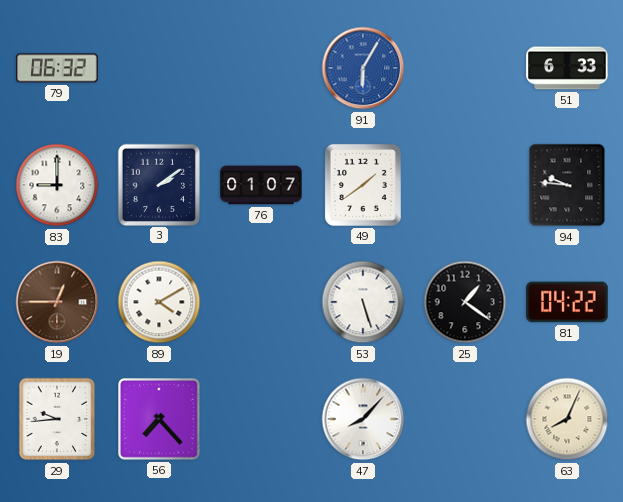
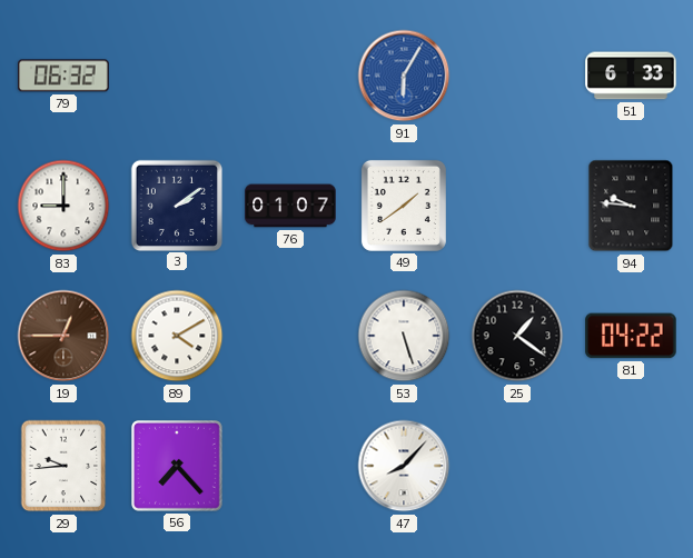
63: 8:04 -> none (567, 419)
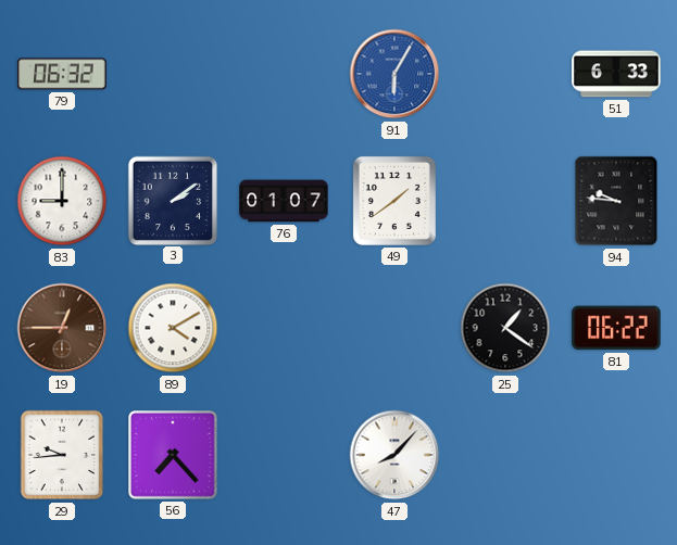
53: 5:27 -> none (404, 336)
81: 04:22 -> 06:22 (616, 328)
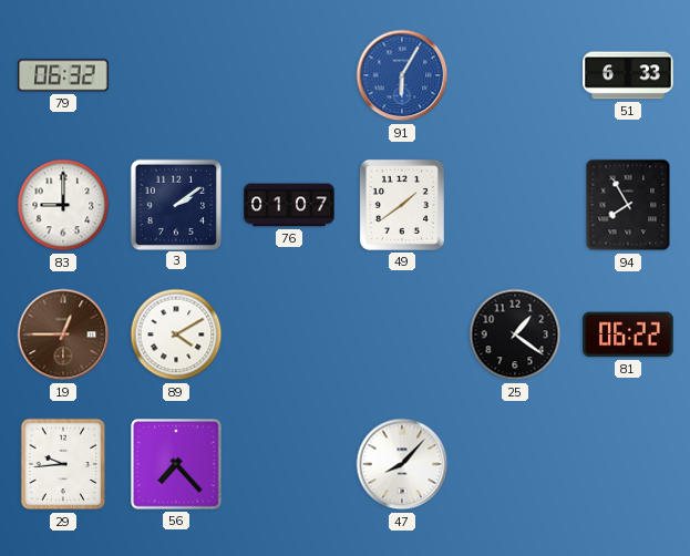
94: 9:46 -> 7:55 (628, 205)
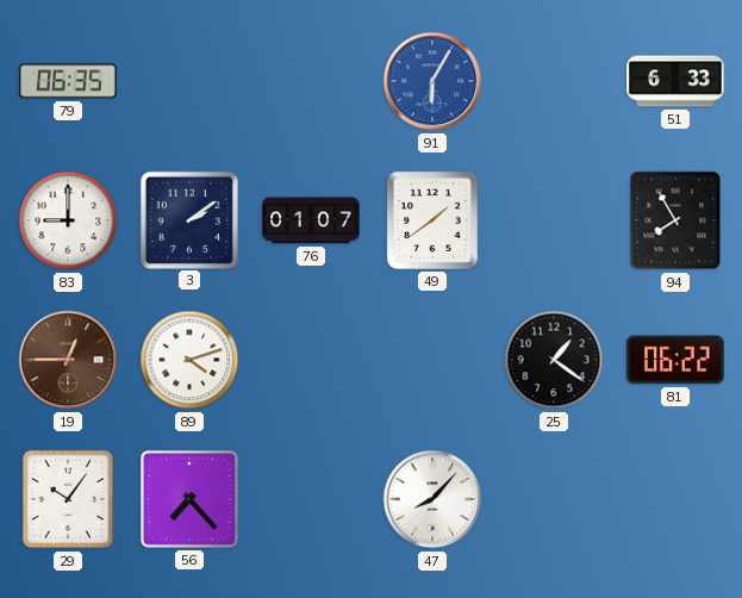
79: 06:32 -> 06:35 (68, 81)
89: 4:10 -> 4:12 (189, 360)
29: 9:44 -> 10:06 (68, 499)
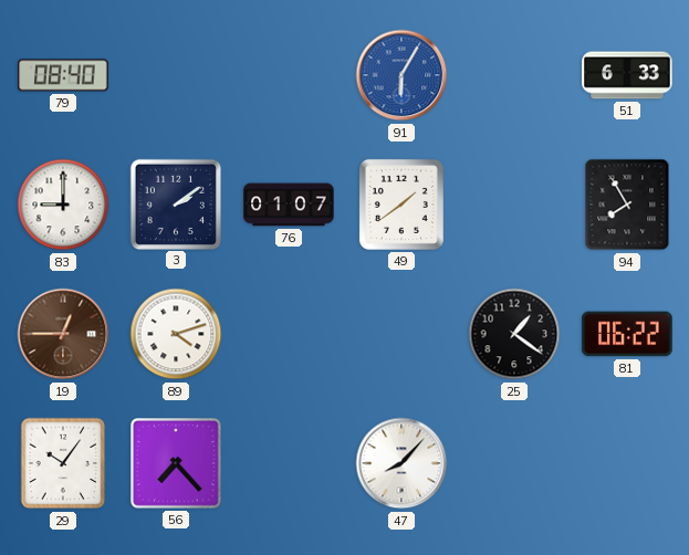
79: 06:35 -> 08:40 (63, 75)
